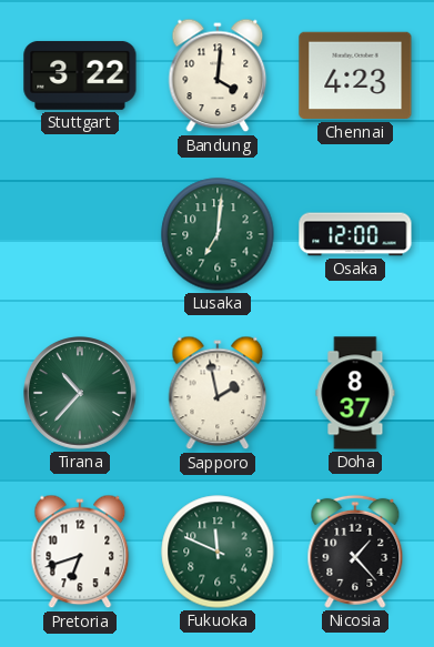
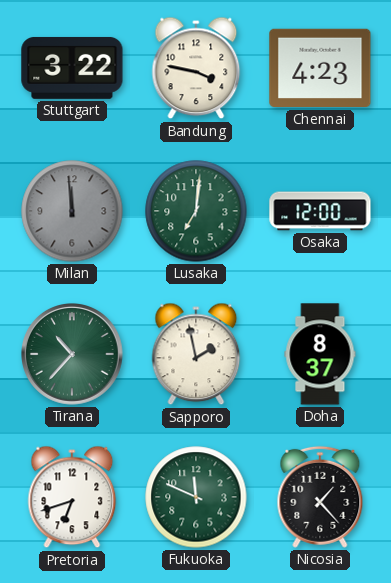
Bandung: 4:01 -> 3:47 (196, 68)
Milan: none -> 11:59 (72, 211)
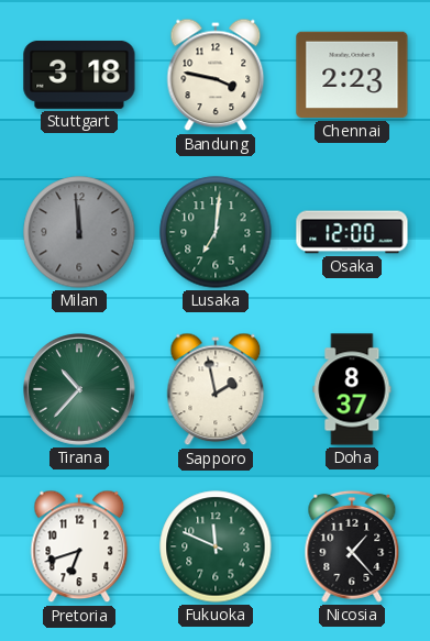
Stuttgart: 3:22 -> 3:18 (79, 75)
Chennai: 4:23 -> 2:23 (352, 75)
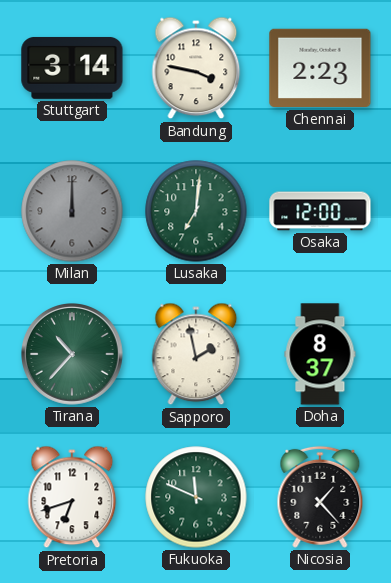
Stuttgart: 3:18 -> 3:14 (72, 68)
Milan: 11:59 -> 12:00 (72, 211)
